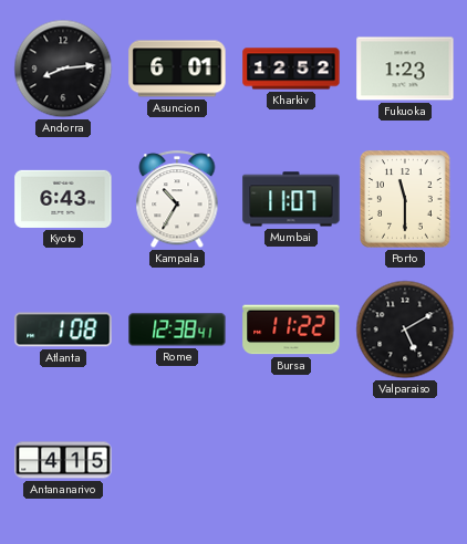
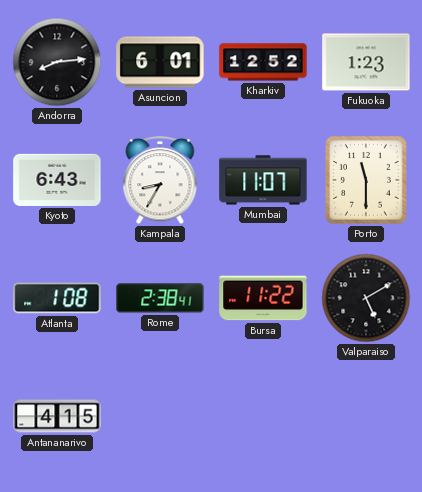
Kampala: 10:35 -> 8:35 (160, 181)
Rome: 12:38 -> 2:38 (160, 298)
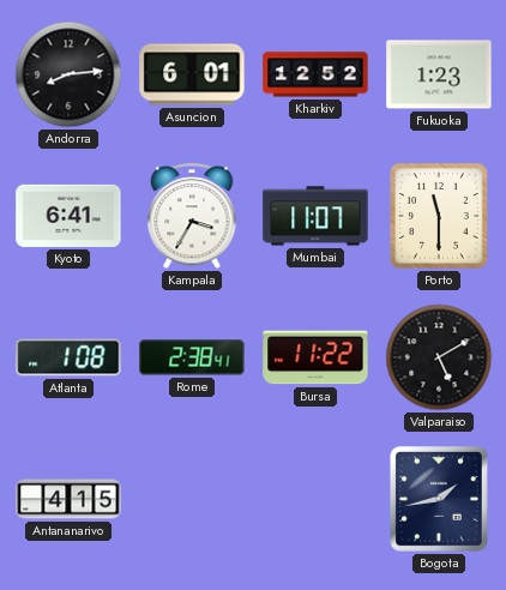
Kyoto: 6:43 -> 6:41 (68, 216)
Kampala: 8:35 -> 3:35 (192, 217)
Bogota: none -> 1:43 (439, 499)
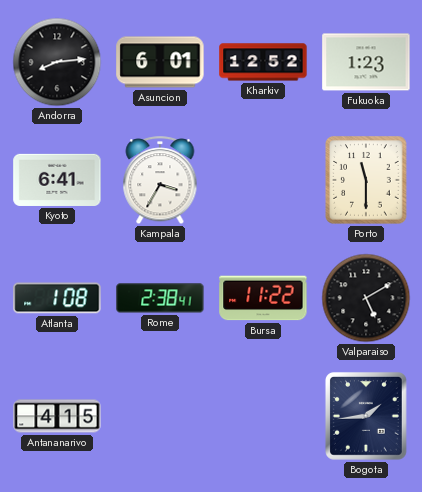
Mumbai: 11:07 -> none (315, 216)
Bogota: 1:43 -> 1:44 (366, 416)
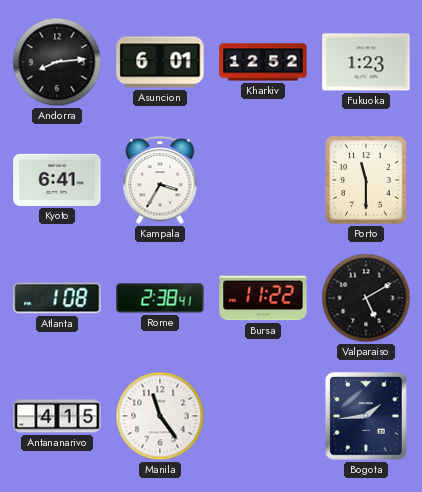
Manila: none -> 11:24 (160, 416)
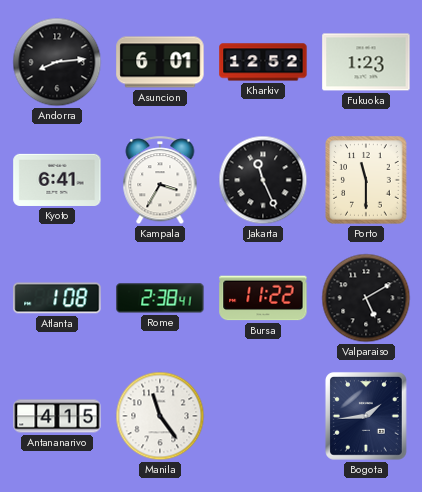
Jakarta: none -> 11:26 (263, 180)
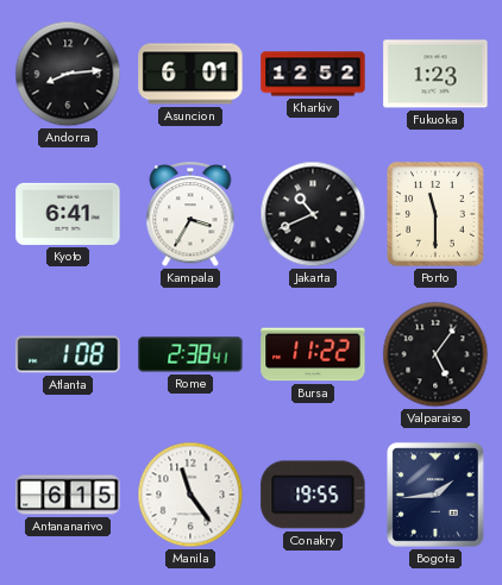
Jakarta: 11:26 -> 10:41 (313, 214)
Valparaiso: 5:10 -> 5:06 (435, 354)
Antananarivo: 4:15 -> 6:15 (68, 495)
Conakry: none -> 19:55 (313, 495)
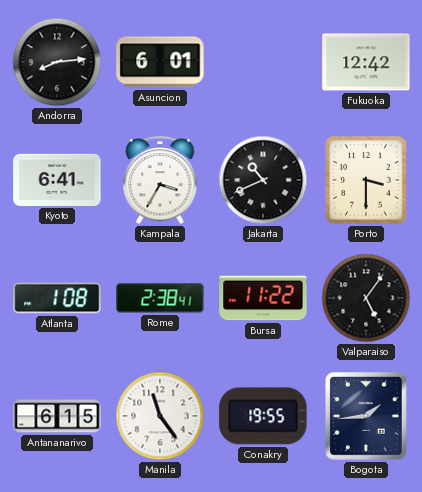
Kharkiv: 12:52 -> none (313, 74)
Fukuoka: 1:23 -> 12:42 (366, 62)
Porto: 11:30 -> 3:30 (366, 180)
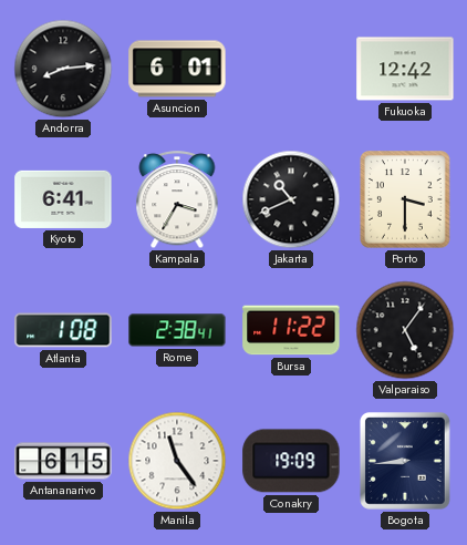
Conakry: 19:55 -> 19:09 (291, 461)
Bogota: 1:44 -> 8:44 (405, 461)
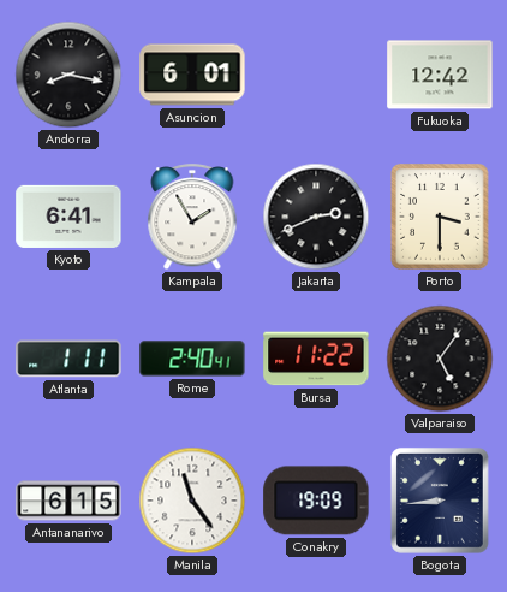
Andorra: 8:14 -> 8:17 (68, 75)
Kampala: 3:35 -> 1:55 (192, 218)
Jakarta: 10:41 -> 2:41 (316, 217)
Atlanta: 1:08 -> 1:11 (68, 359)
Rome: 2:38 -> 2:40 (192, 359)
